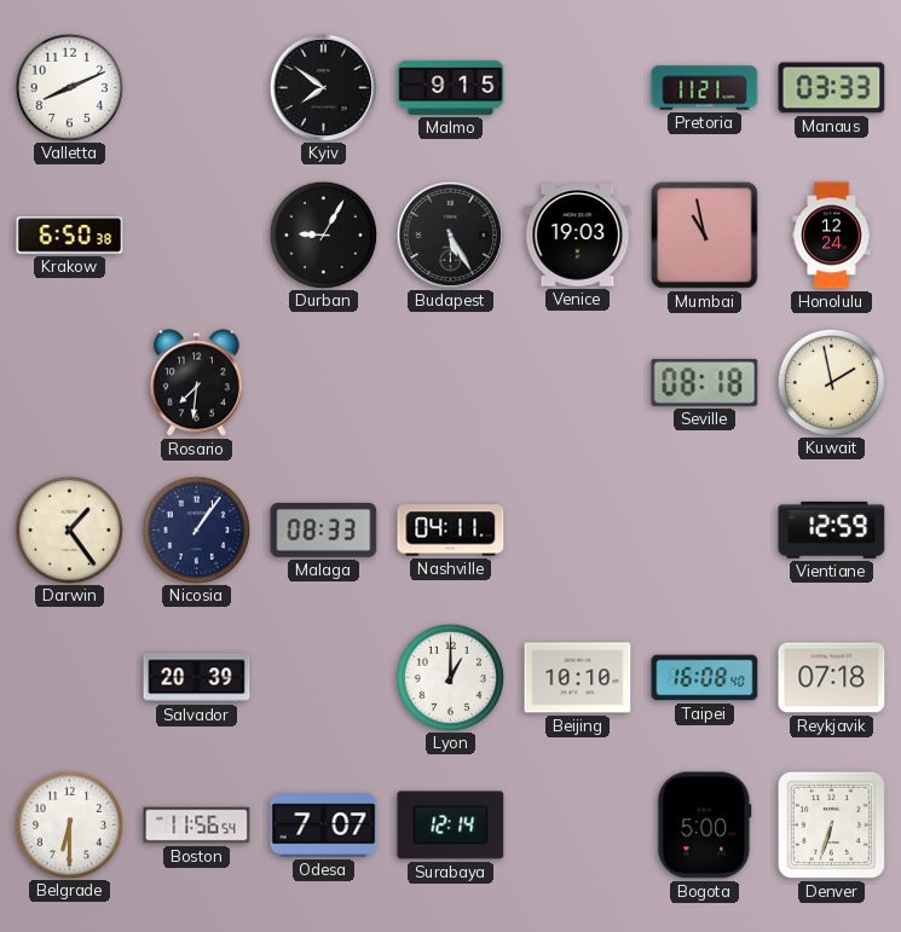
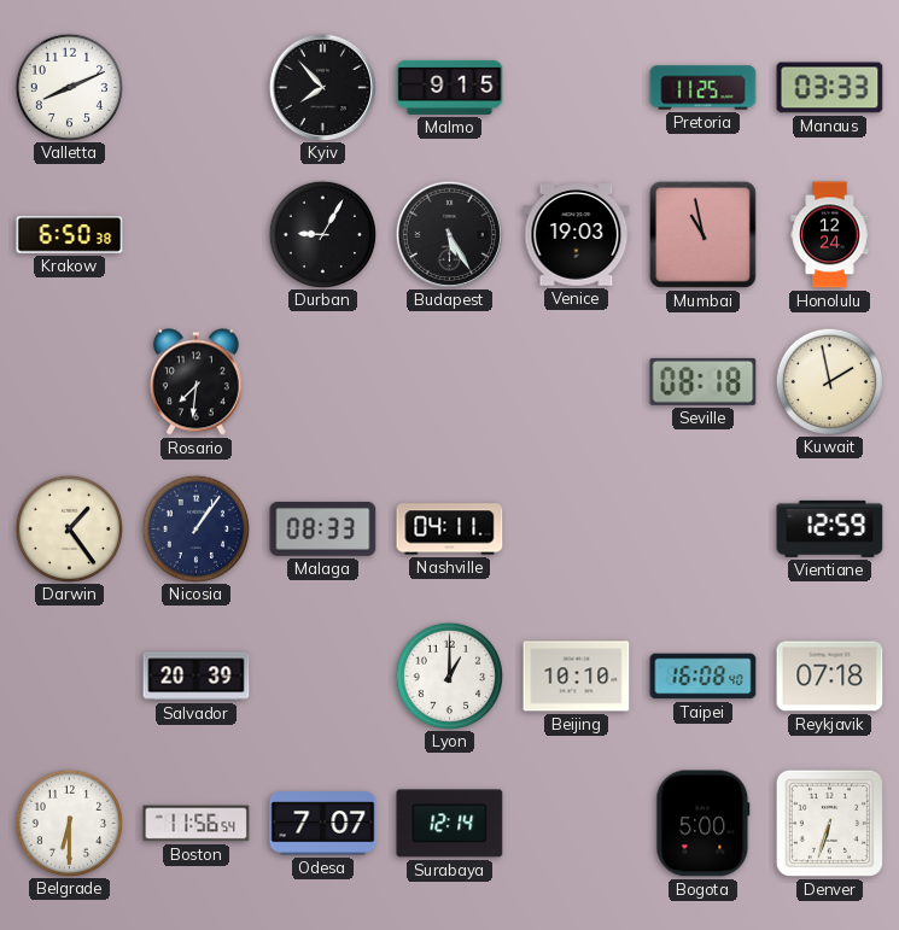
Kyiv: 7:51 -> 7:53 (322, 87)
Pretoria: 11:21 -> 11:25 (704, 88)
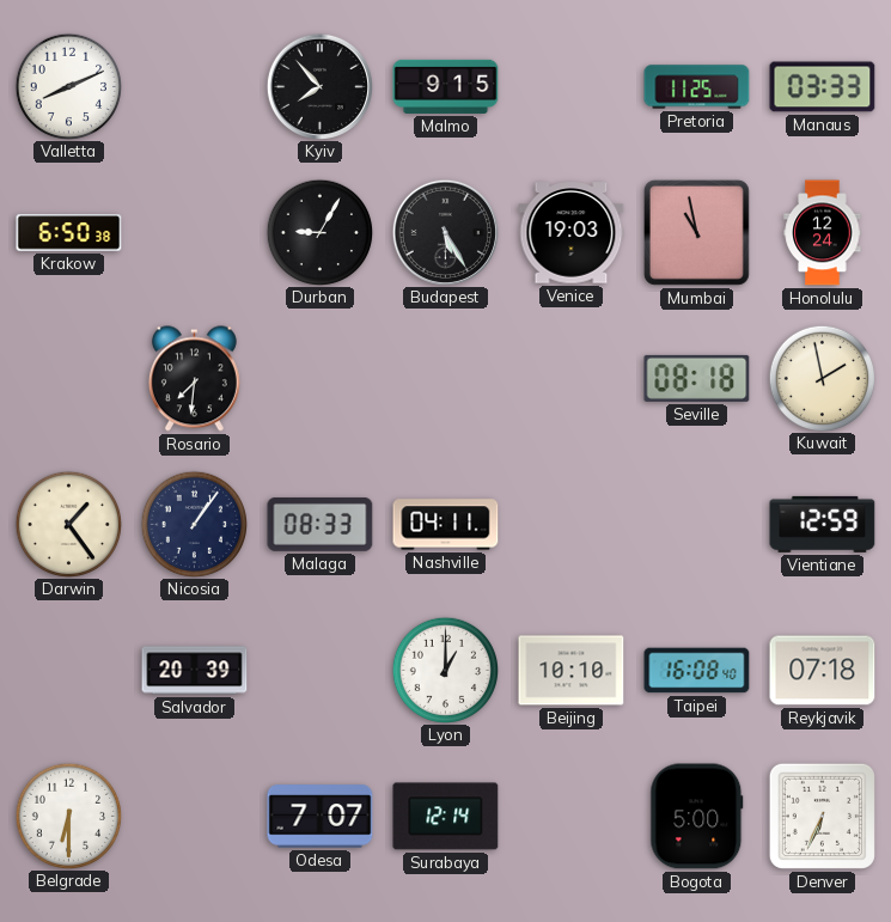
Boston: 11:56 -> none (197, 824)
Denver: 6:33 -> 6:34 (822, 816)
